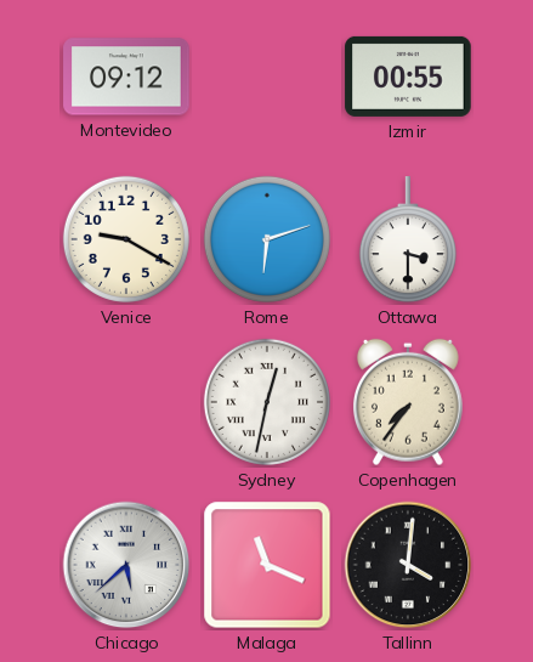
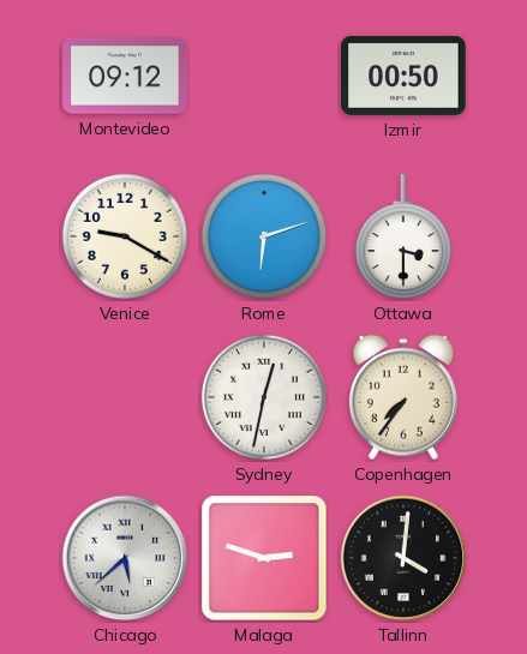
Izmir: 00:55 -> 00:50 (403, 76)
Malaga: 11:19 -> 2:48 (264, 558)
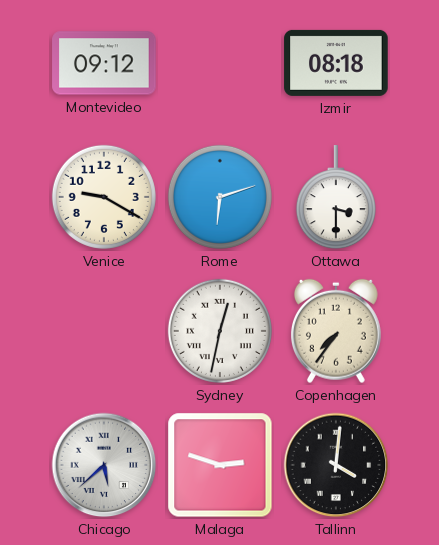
Izmir: 00:50 -> 08:18 (336, 63)
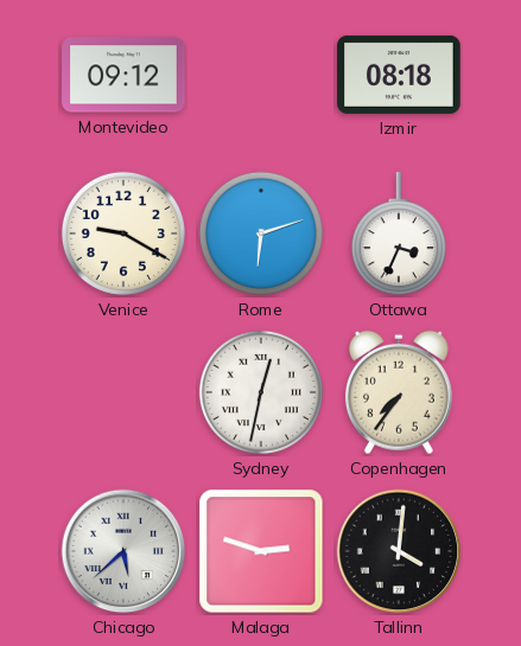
Ottawa: 3:30 -> 3:34 (399, 235)
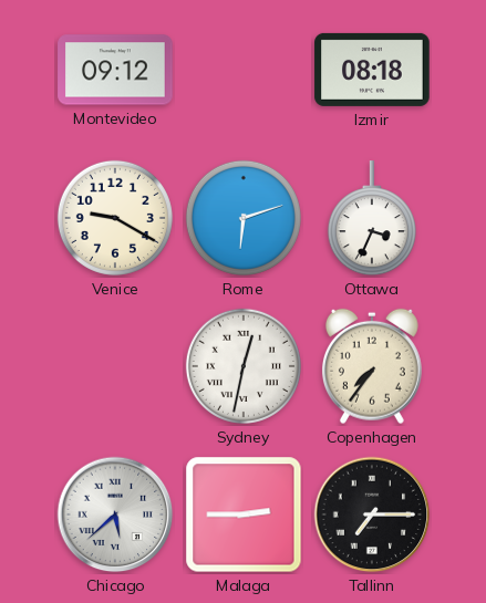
Malaga: 2:48 -> 2:45 (244, 514)
Tallinn: 4:01 -> 7:15 (372, 514)
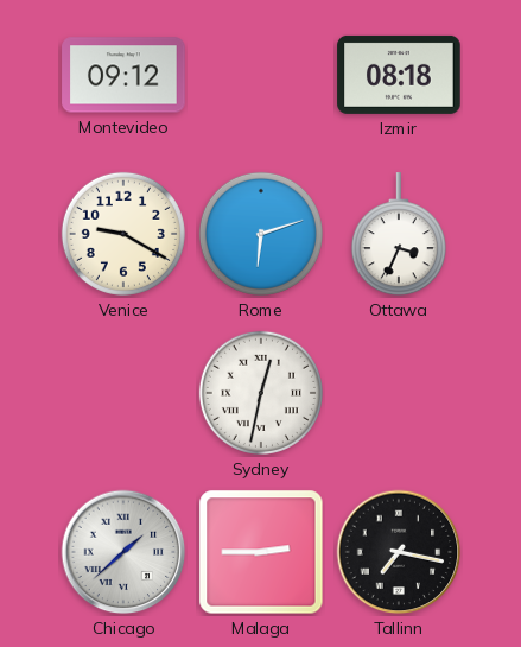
Copenhagen: 7:36 -> none (372, 366)
Chicago: 5:38 -> 1:38 (123, 552)
Tallinn: 7:15 -> 7:17 (399, 552)
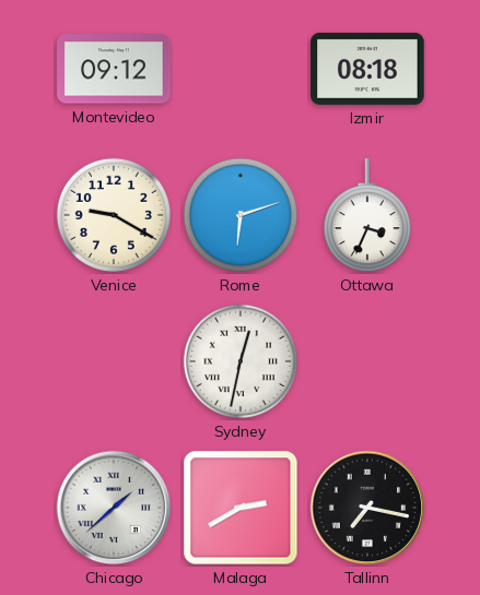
Malaga: 2:45 -> 2:40 (241, 508)
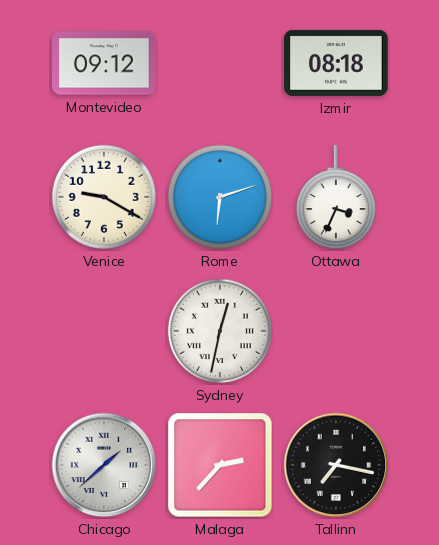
Malaga: 2:40 -> 2:37 (220, 465)
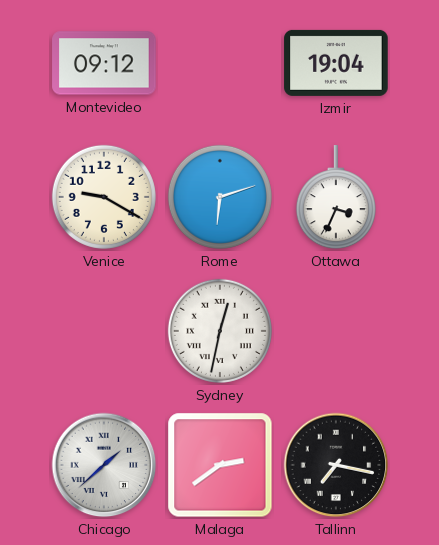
Izmir: 08:18 -> 19:04 (336, 63)
Malaga: 2:37 -> 2:39 (220, 465)
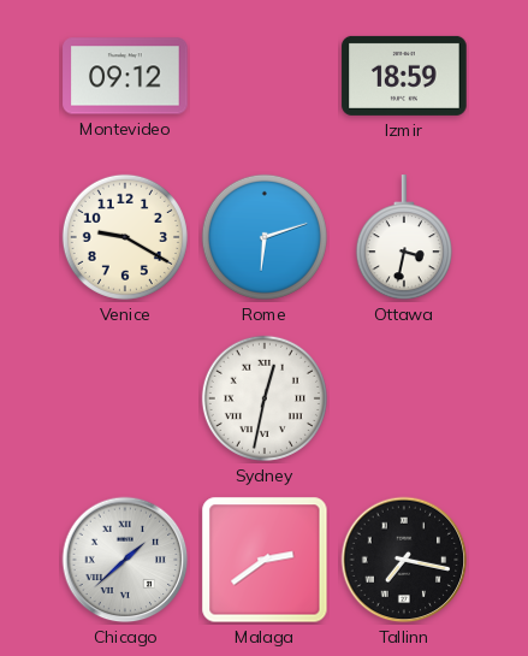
Izmir: 19:04 -> 18:59 (404, 76)
Ottawa: 3:34 -> 3:32 (404, 238)
